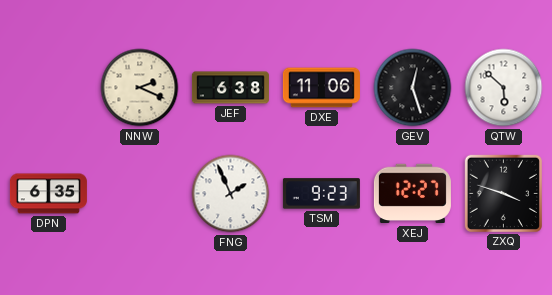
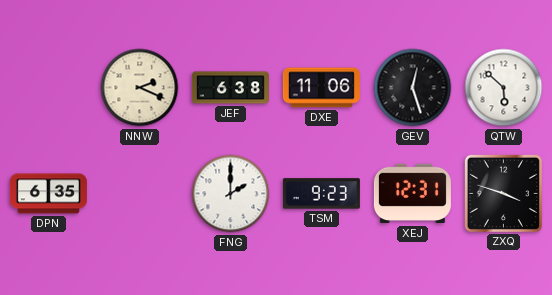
FNG: 1:56 -> 2:00 (231, 194)
XEJ: 12:27 -> 12:31 (412, 194)
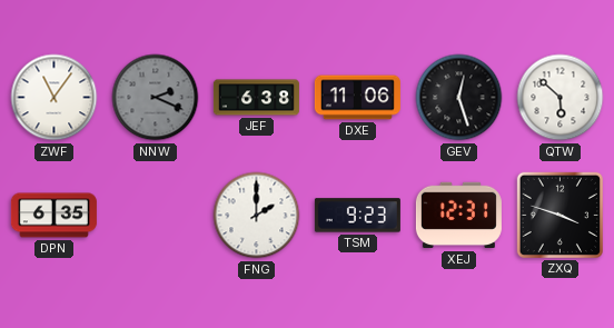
ZWF: none -> 11:06 (55, 98)
NNW dial: cream -> grey (156, 98)
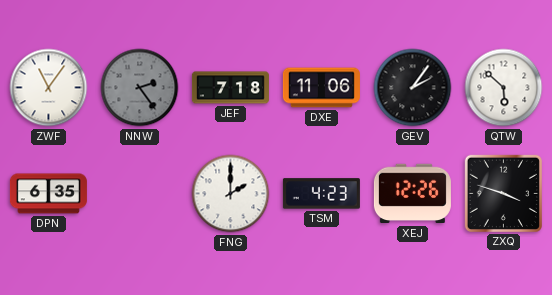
NNW: 2:19 -> 2:24 (140, 88)
JEF: 6:38 -> 7:18 (230, 88)
GEV: 12:27 -> 2:06 (413, 88)
TSM: 9:23 -> 4:23 (321, 194)
XEJ: 12:31 -> 12:26 (412, 194)
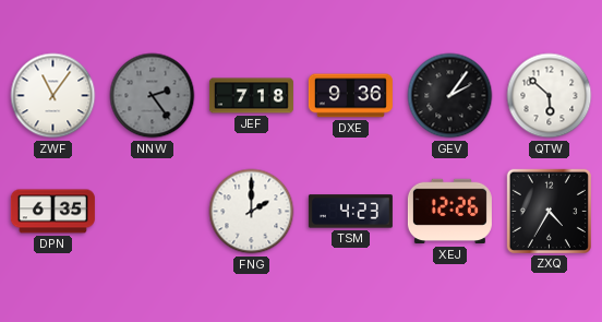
DXE: 11:06 -> 9:36 (350, 96)
ZXQ: 3:48 -> 4:35 (549, 211)
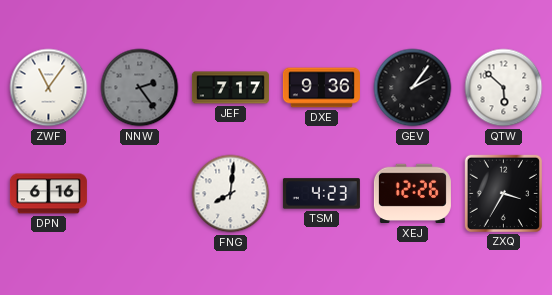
JEF: 7:18 -> 7:17 (230, 88)
DPN: 6:35 -> 6:16 (48, 194)
FNG: 2:00 -> 8:01 (231, 194)
ZXQ: 4:35 -> 3:35 (503, 193)
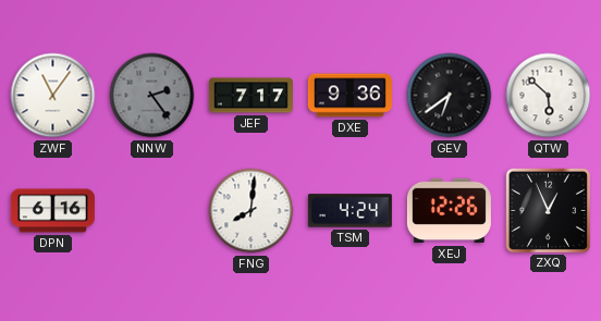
GEV: 2:06 -> 6:39 (450, 96)
TSM: 4:23 -> 4:24 (349, 211)
ZXQ: 3:35 -> 12:56 (548, 210)
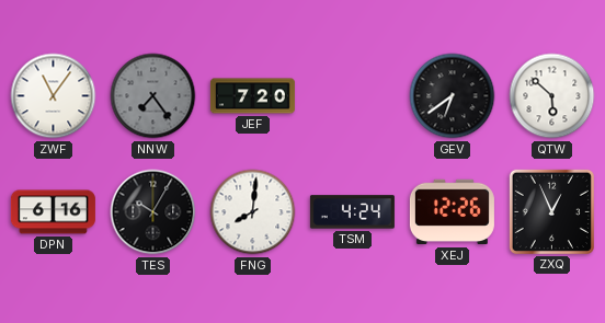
NNW: 2:24 -> 7:24 (153, 96)
JEF: 7:17 -> 7:20 (252, 96)
DXE: 9:36 -> none (349, 96)
TES: none -> 10:05 (153, 212)
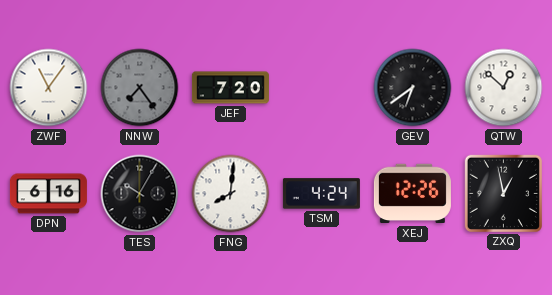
QTW: 5:52 -> 12:52 (504, 88)
ZXQ: 12:56 -> 12:58 (503, 193)
